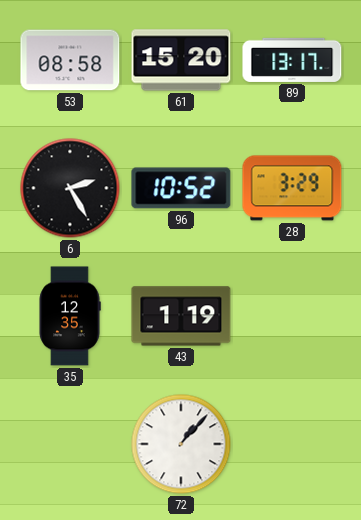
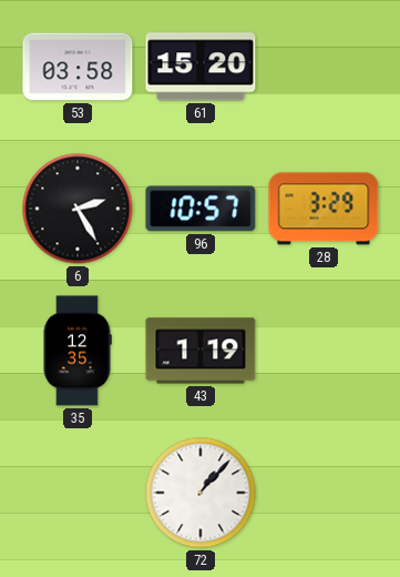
53: 08:58 -> 03:58 (78, 67)
89: 13:17 -> none (292, 60)
96: 10:52 -> 10:57 (201, 209)
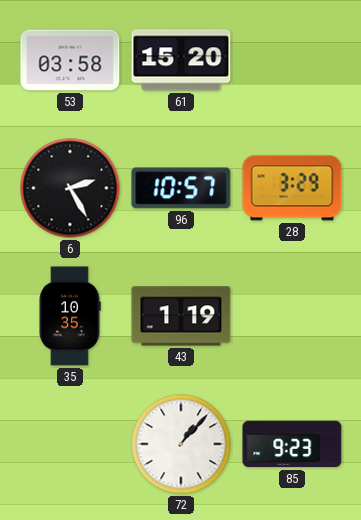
35: 12:35 -> 10:35 (70, 316)
85: none -> 9:23 (292, 444)
